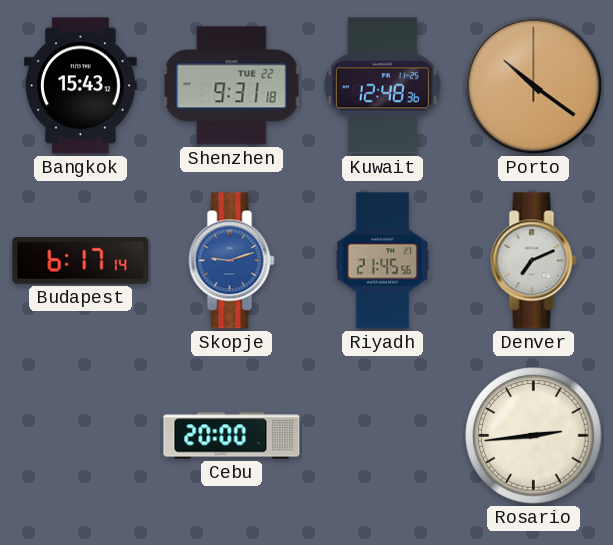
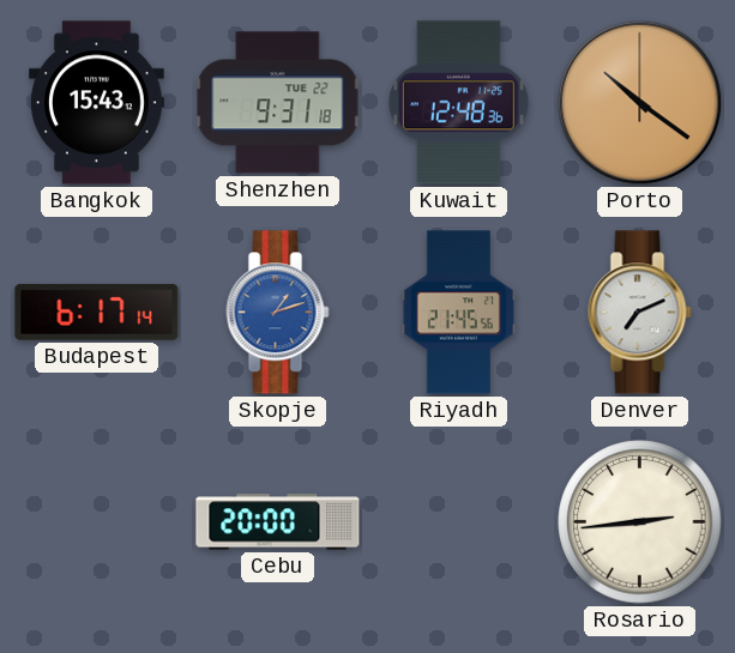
Skopje: 9:12 -> 1:12 (278, 313)
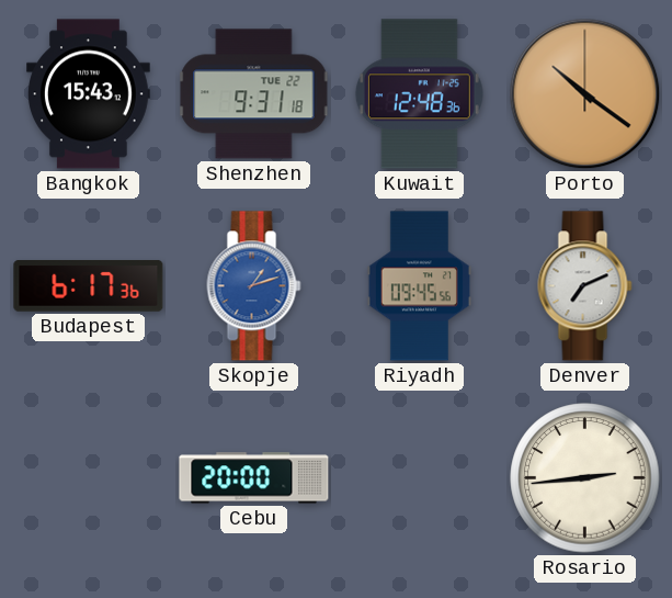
Budapest: 6:17:14 -> 6:17:36 (89, 286)
Riyadh: 21:45 -> 09:45 (419, 286)
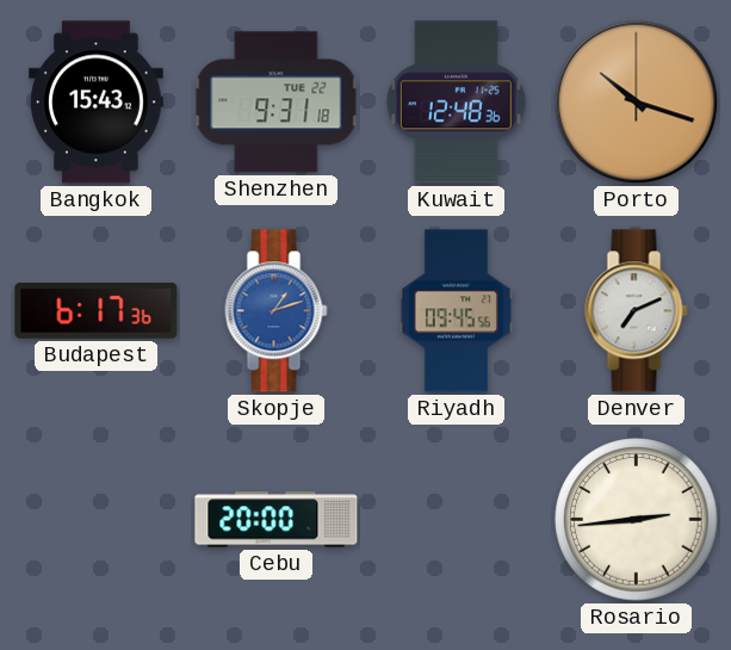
Porto: 10:21 -> 10:18 (637, 103)
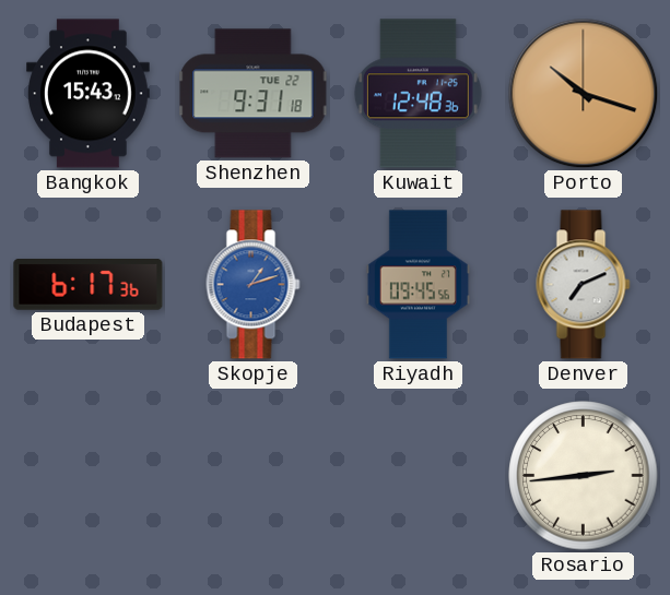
Cebu: 20:00 -> none (277, 520)
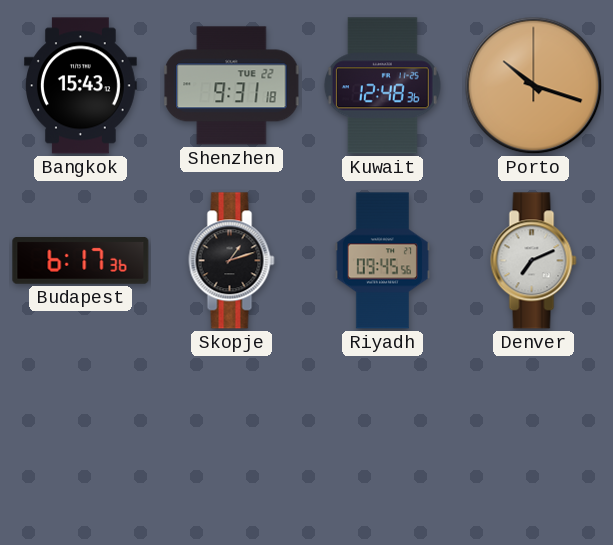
Skopje dial: blue -> black (232, 261)
Rosario: 2:44 -> none (584, 476)
